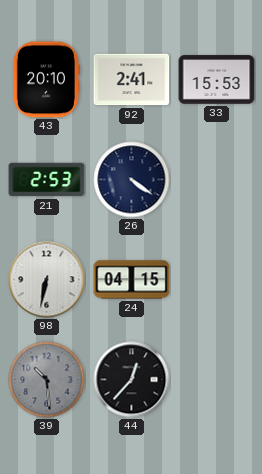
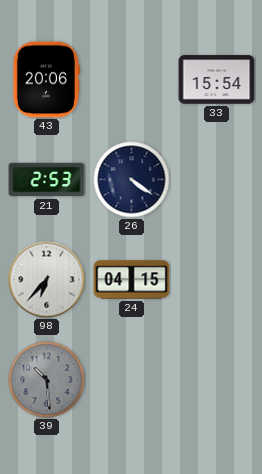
43: 20:10 -> 20:06 (46, 80)
92: 2:41 -> none (132, 80)
33: 15:53 -> 15:54 (217, 80)
98: 6:32 -> 6:37 (47, 280)
44: 12:37 -> none (132, 380)
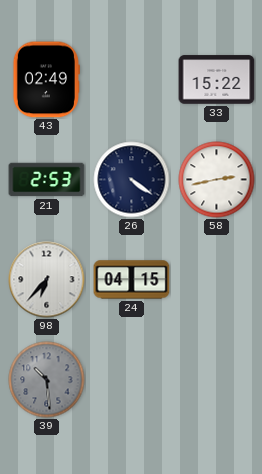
43: 20:06 -> 02:49 (46, 80)
33: 15:54 -> 15:22 (217, 80)
58: none -> 2:43 (217, 180)
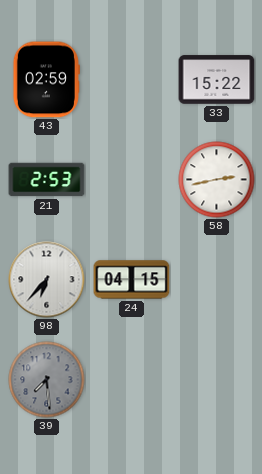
43: 02:49 -> 02:59 (46, 80)
26: 4:21 -> none (132, 180)
39: 10:29 -> 7:29 (47, 380)
